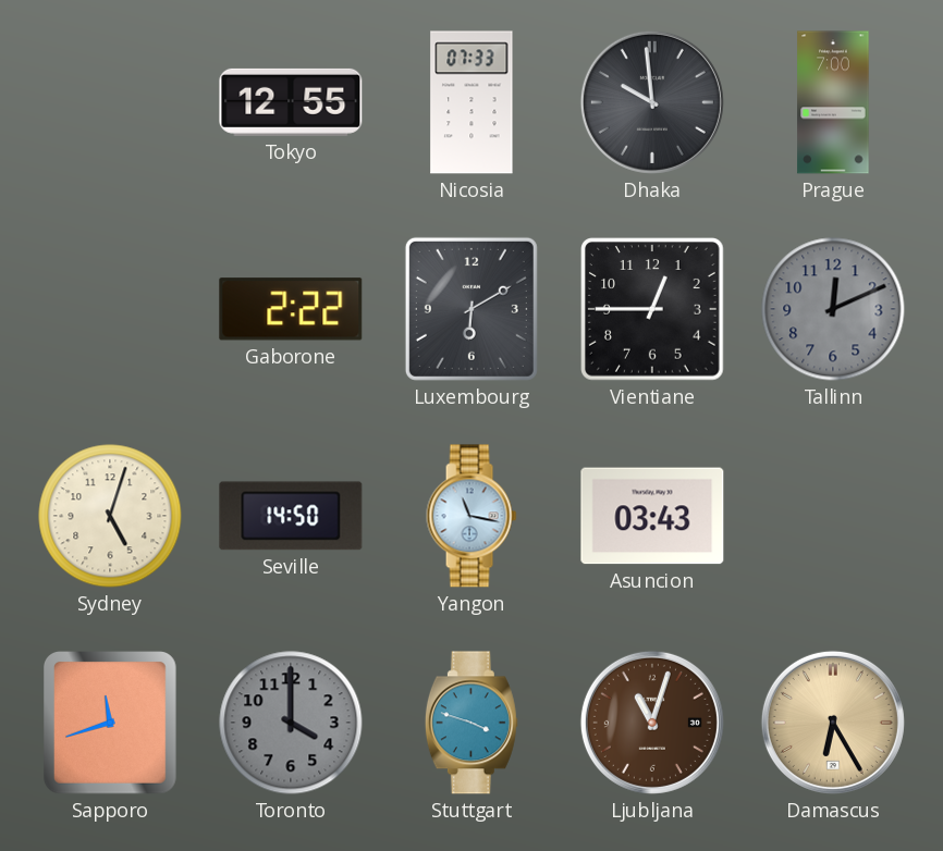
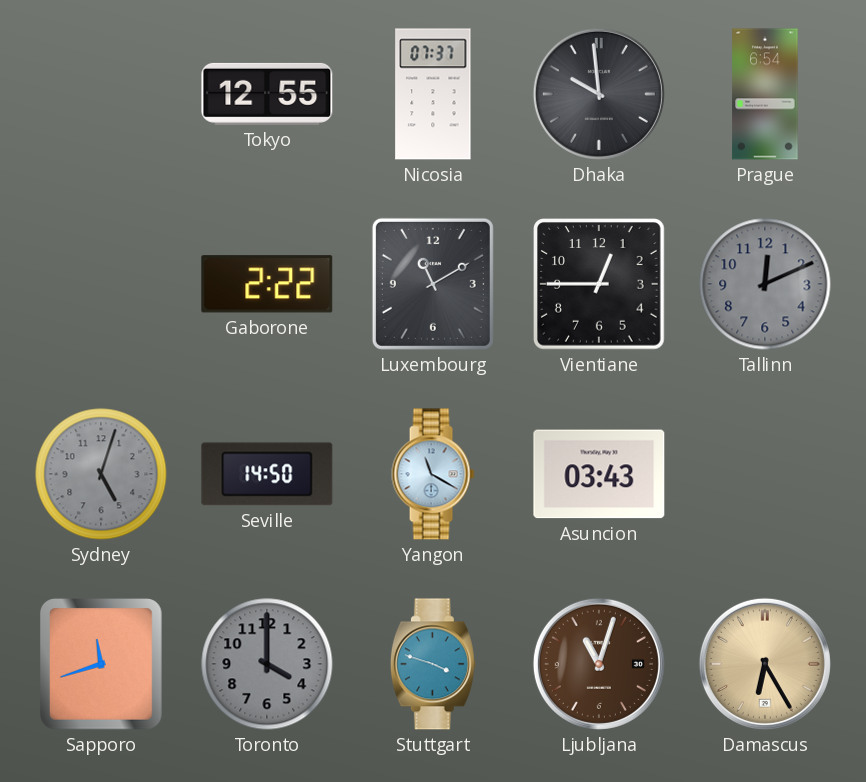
Nicosia: 07:33 -> 07:37 (433, 94)
Prague: 7:00 -> 6:54 (765, 94)
Luxembourg: 6:10 -> 11:10 (433, 284)
Sydney dial: cream -> grey (101, 474)
Yangon: 11:17 -> 11:20 (433, 474)
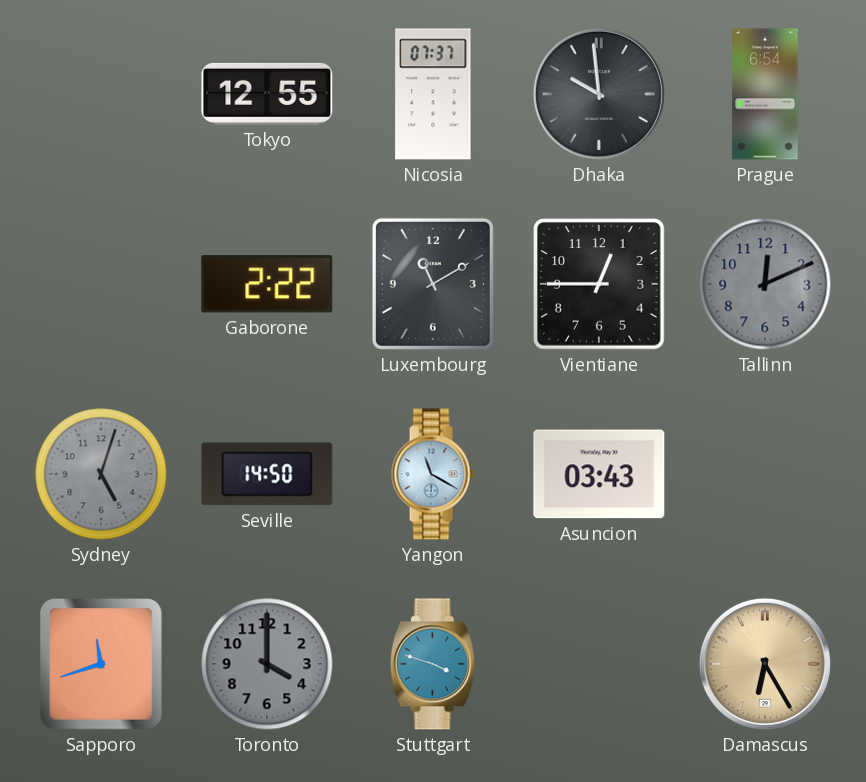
Ljubljana: 11:03 -> none (599, 664)
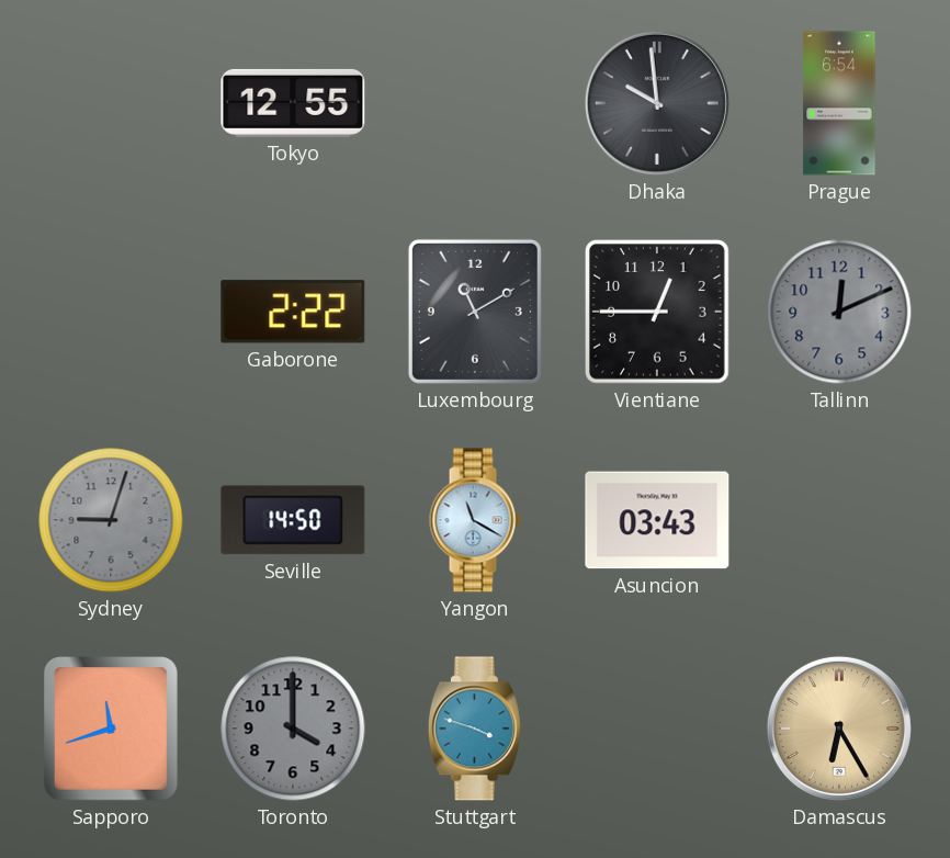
Nicosia: 07:37 -> none (433, 94)
Sydney: 5:03 -> 9:03 (111, 520)
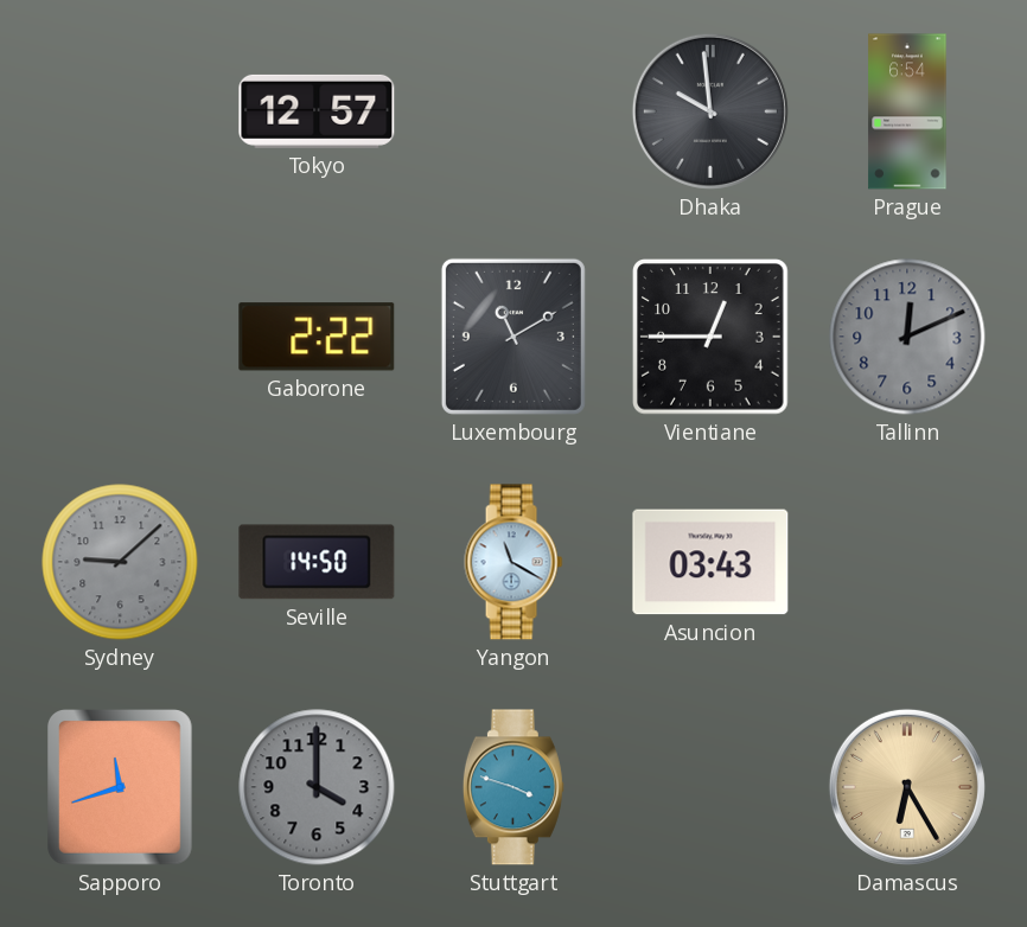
Tokyo: 12:55 -> 12:57 (317, 111)
Sydney: 9:03 -> 9:08 (120, 562)
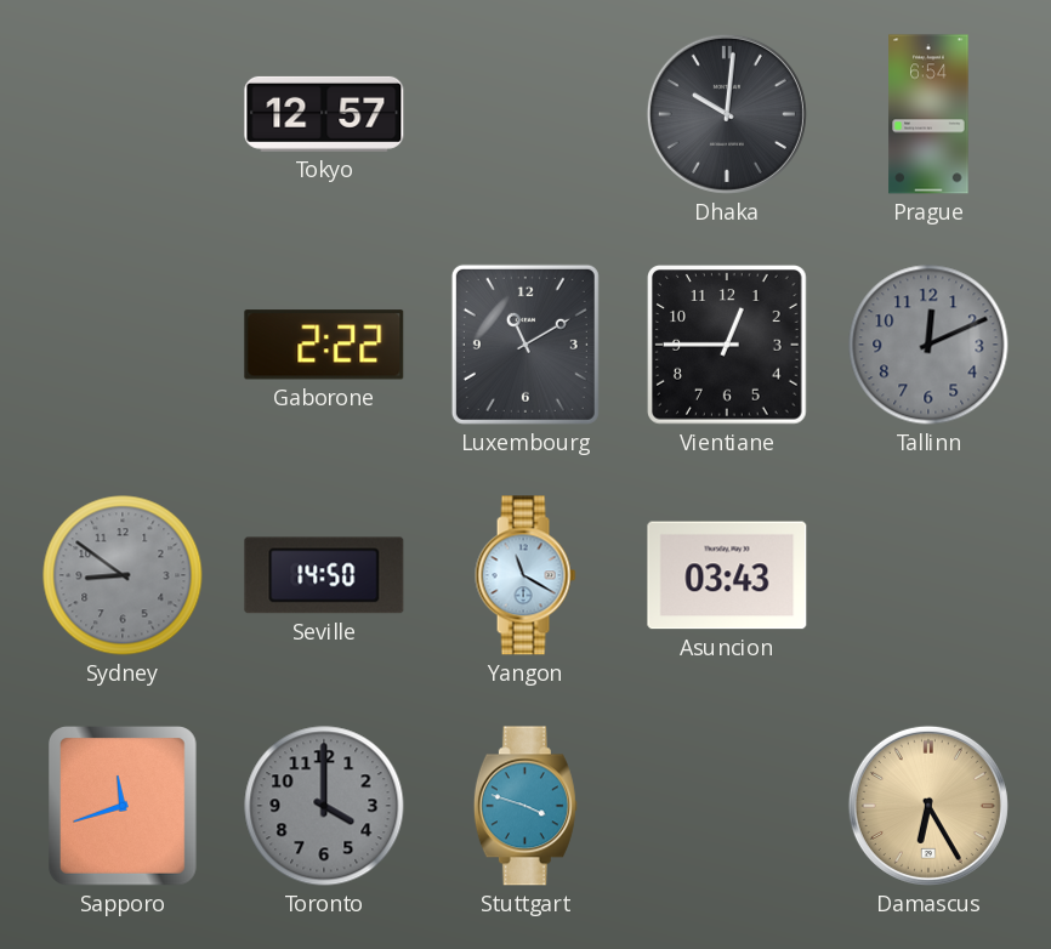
Dhaka: 9:59 -> 10:01 (727, 114)
Sydney: 9:08 -> 8:51 (123, 575)
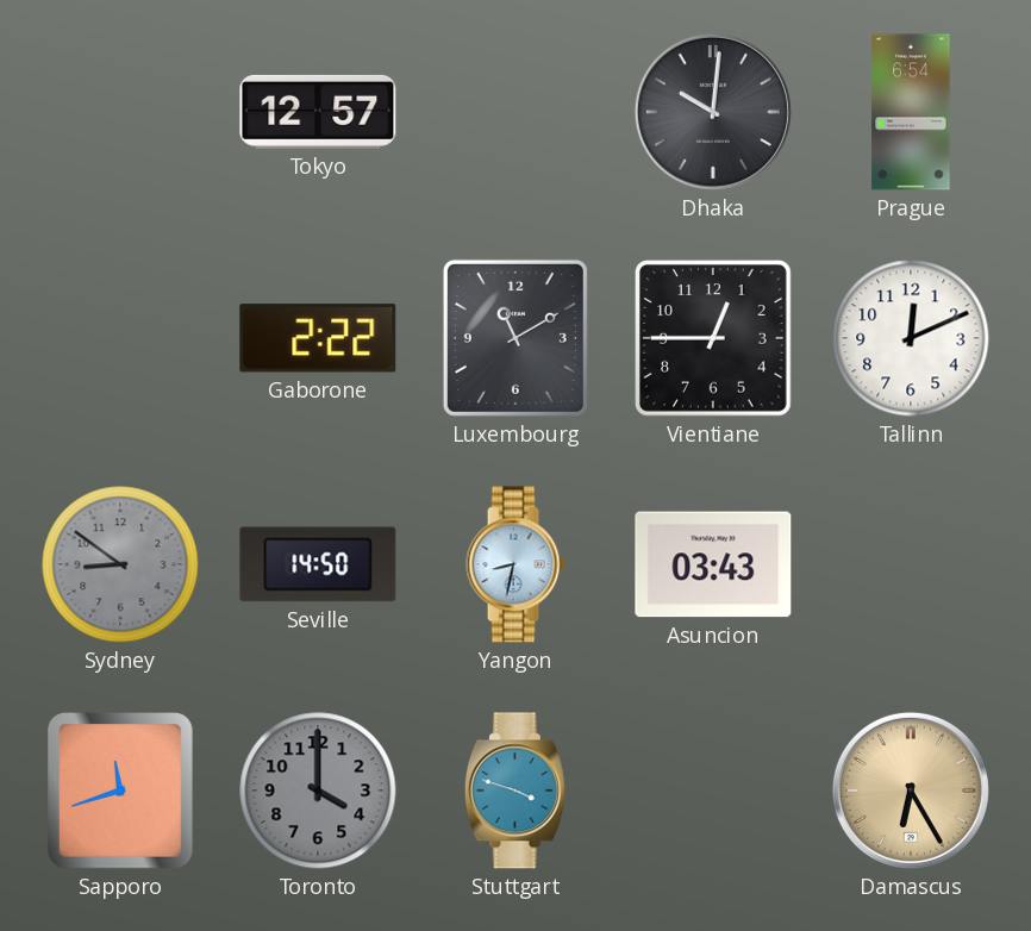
Tallinn dial: grey -> white (911, 338)
Yangon: 11:20 -> 8:32 (515, 564)
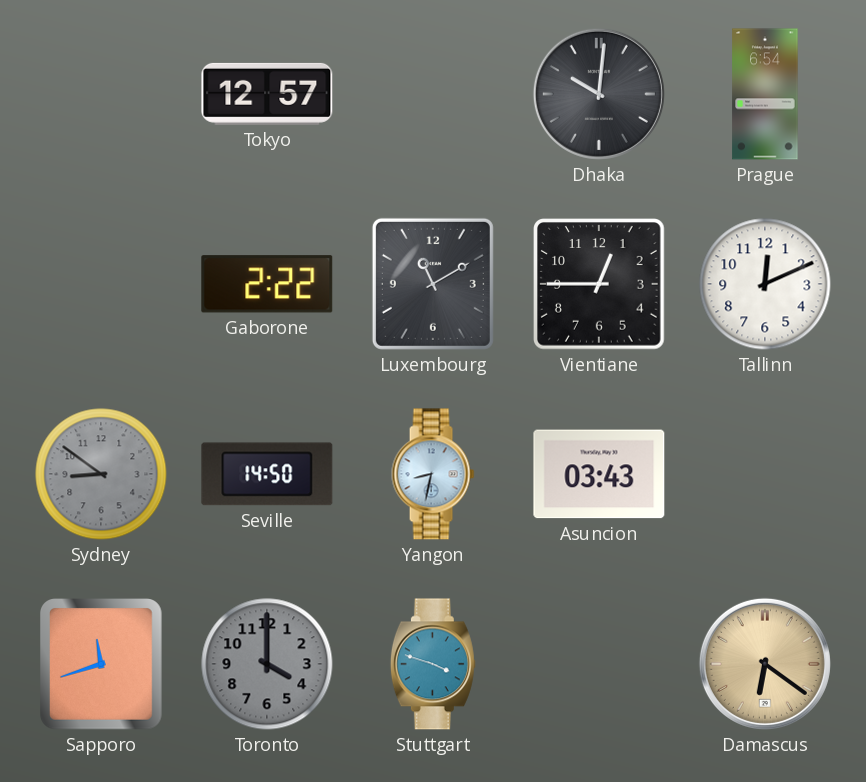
Damascus: 6:25 -> 6:21 (765, 664)
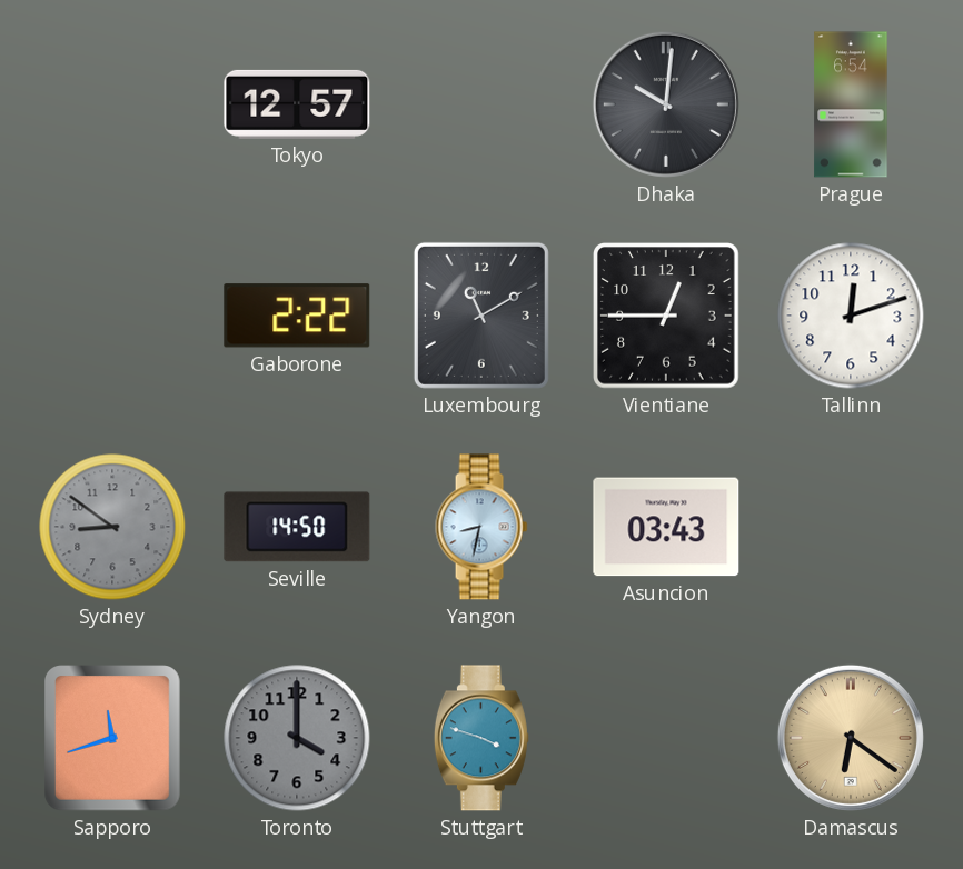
Tallinn: 12:11 -> 12:12 (851, 316)
